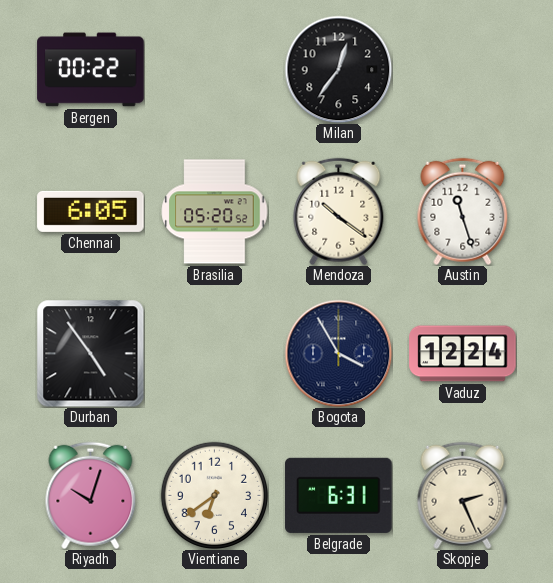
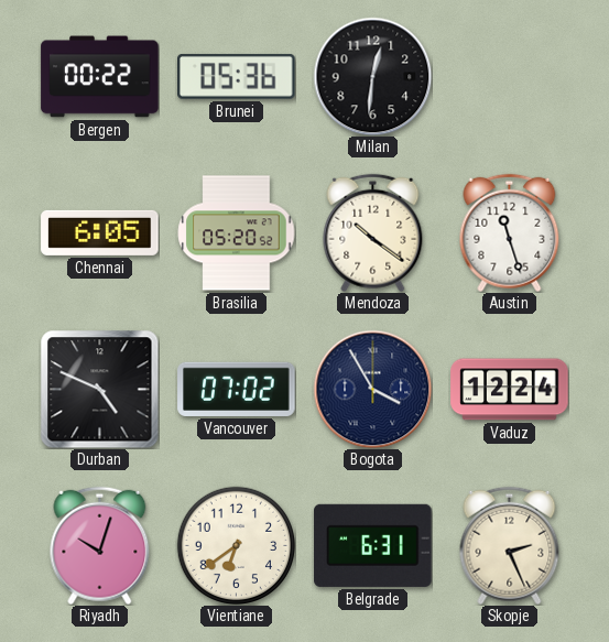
Brunei: none -> 05:36 (237, 76)
Milan: 12:36 -> 12:31 (372, 76)
Durban: 4:54 -> 4:49 (99, 389)
Vancouver: none -> 07:02 (237, 389)
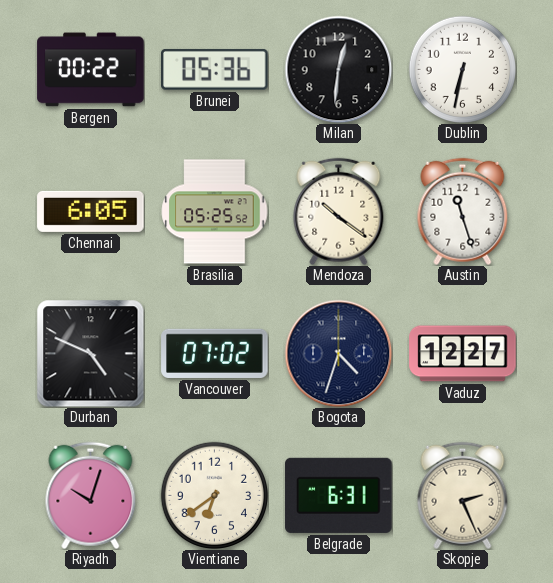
Dublin: none -> 6:32 (462, 69)
Brasilia: 05:20 -> 05:25 (214, 212)
Bogota: 3:55 -> 4:33 (338, 353)
Vaduz: 12:24 -> 12:27 (463, 354)
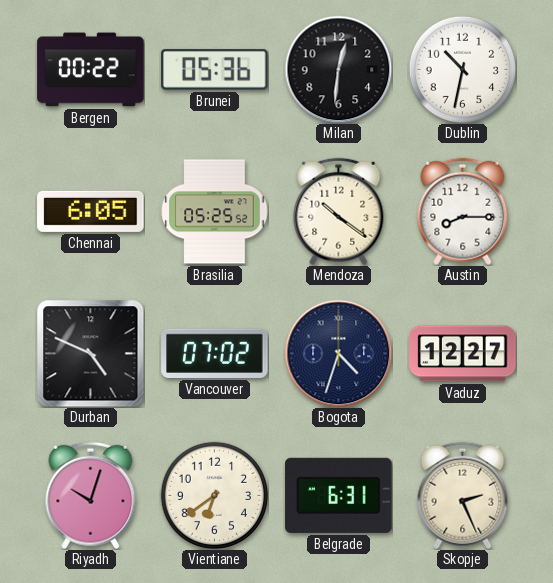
Dublin: 6:32 -> 10:32 (462, 69)
Austin: 11:27 -> 8:15 (463, 211)
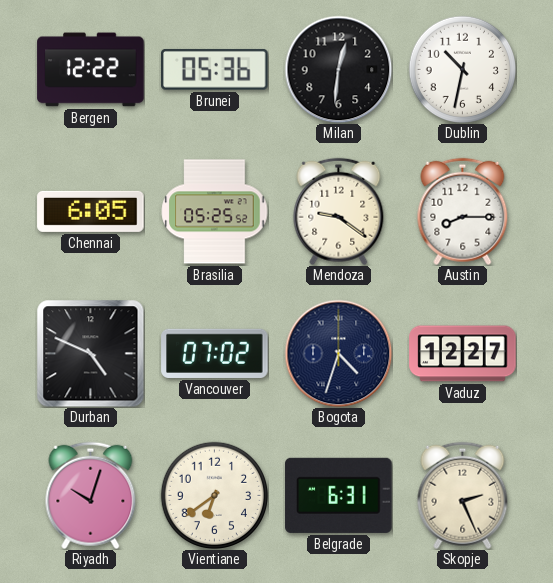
Bergen: 00:22 -> 12:22 (91, 70)
Mendoza: 10:21 -> 9:21 (339, 211)
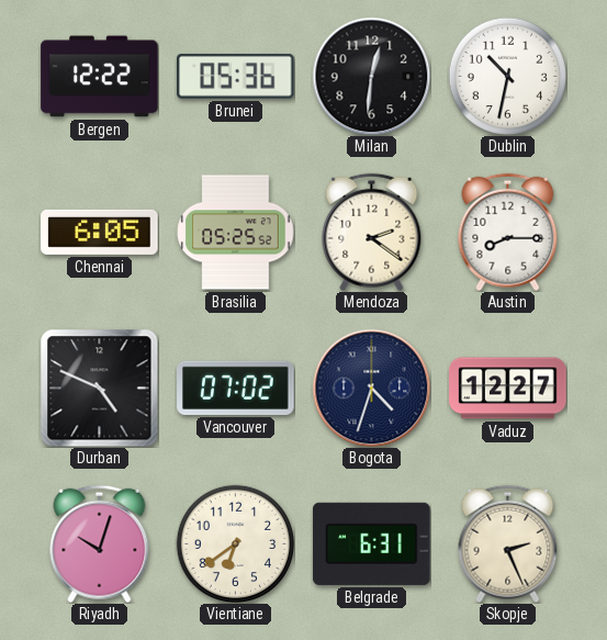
Mendoza: 9:21 -> 2:21 (372, 232)
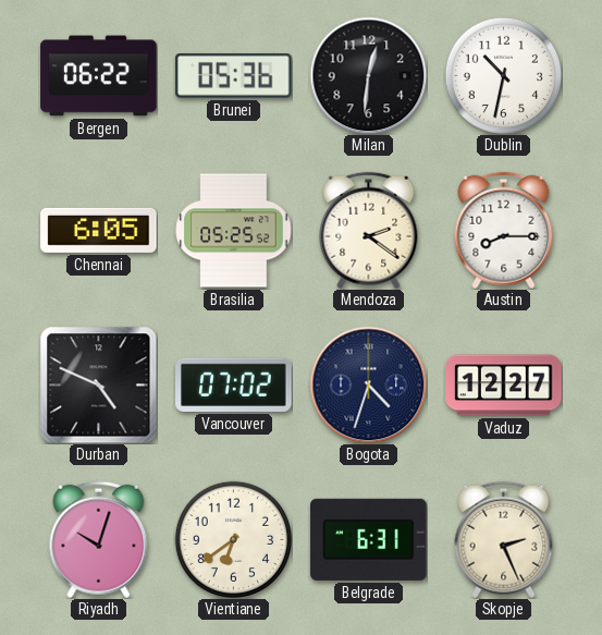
Bergen: 12:22 -> 06:22 (99, 76)
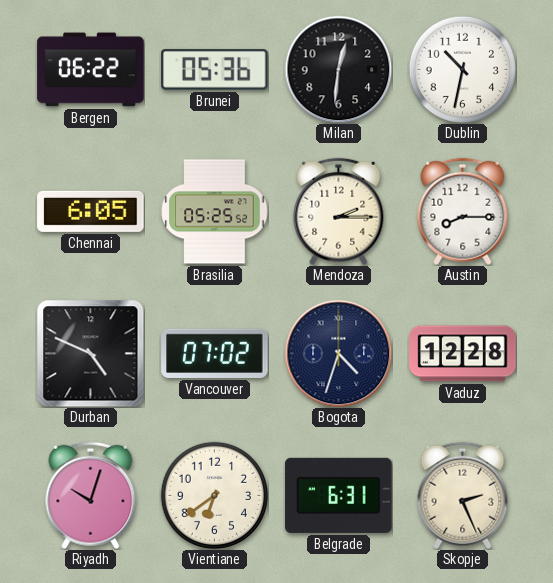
Mendoza: 2:21 -> 2:15 (339, 211)
Vaduz: 12:27 -> 12:28 (463, 354)
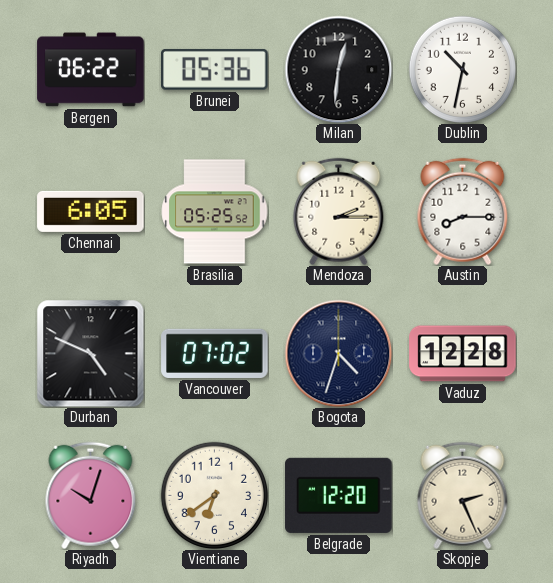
Belgrade: 6:31 -> 12:20 (339, 495)
